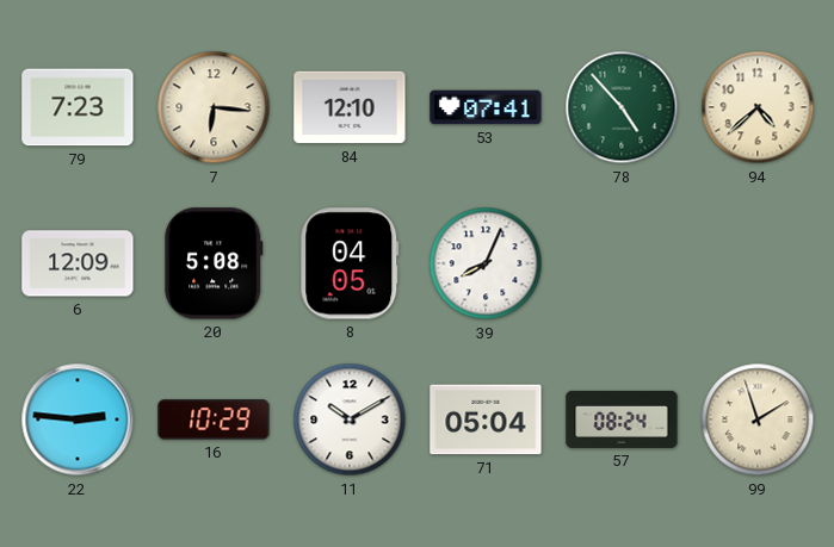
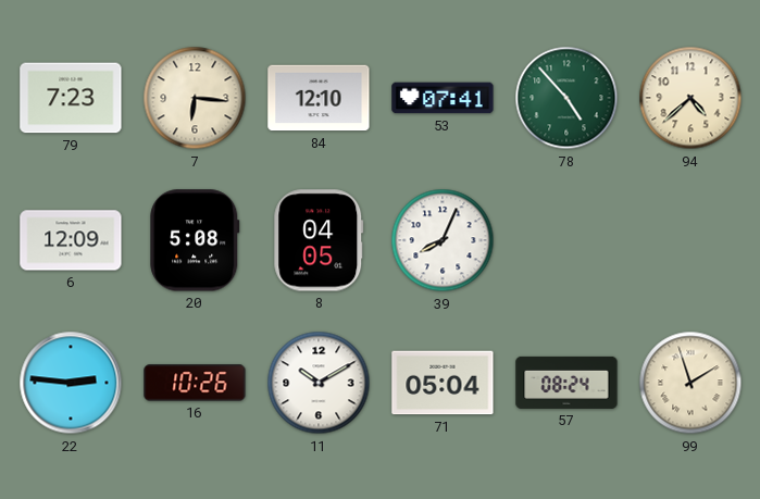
16: 10:29 -> 10:26 (195, 383)
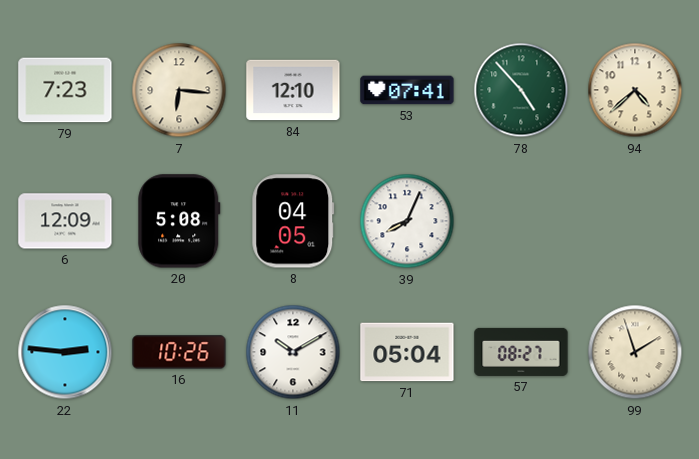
57: 08:24 -> 08:27 (521, 352)
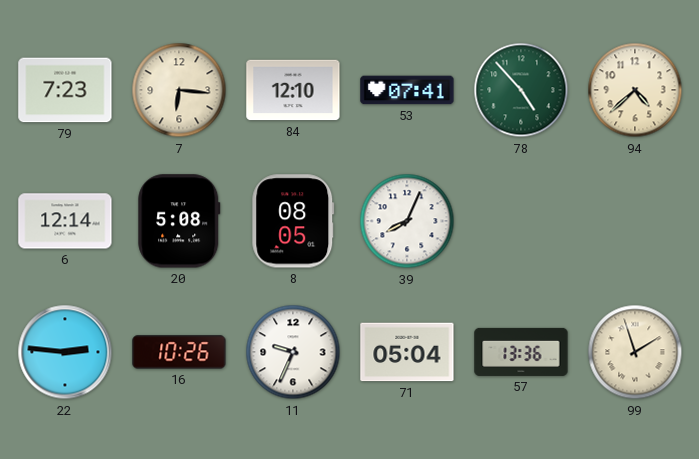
6: 12:09 -> 12:14 (65, 221)
8: 04:05 -> 08:05 (293, 221)
11: 10:10 -> 9:34 (293, 352)
57: 08:27 -> 13:36 (521, 352)
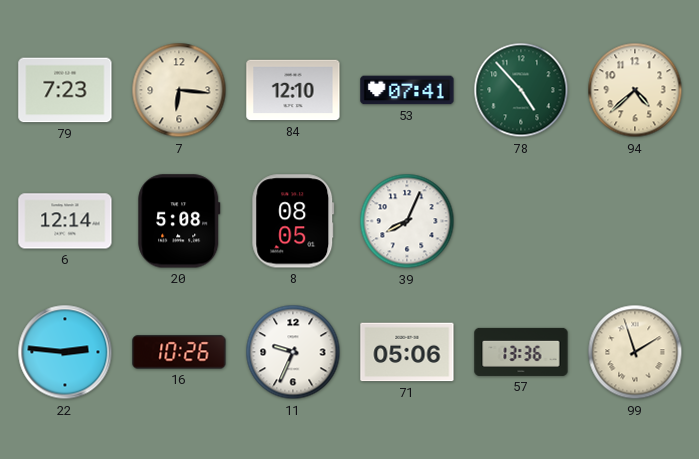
71: 05:04 -> 05:06 (407, 352)
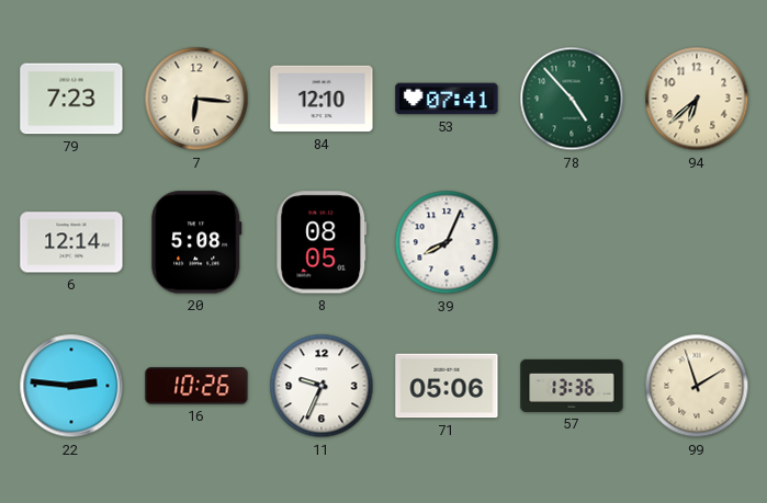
94: 4:38 -> 6:38 (697, 99)
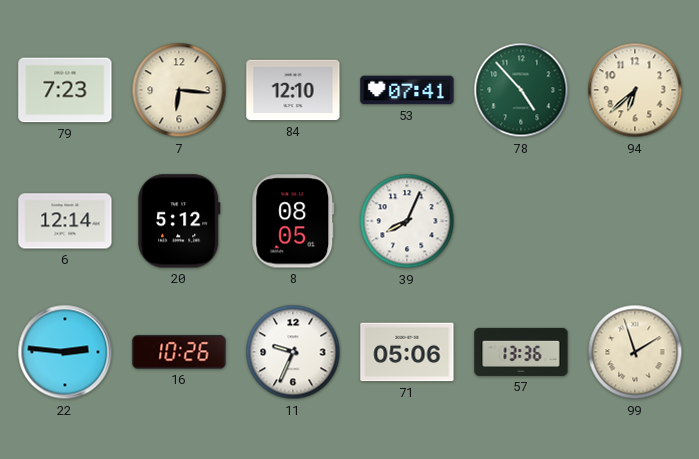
20: 5:08 -> 5:12 (179, 221)
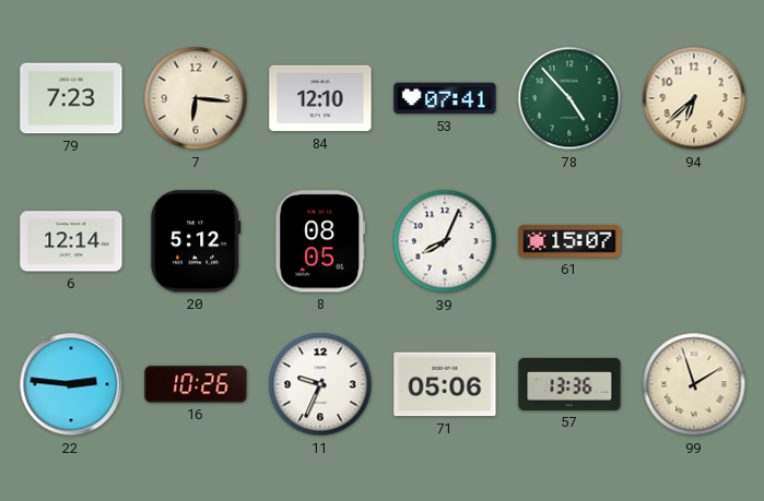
61: none -> 15:07 (569, 241)
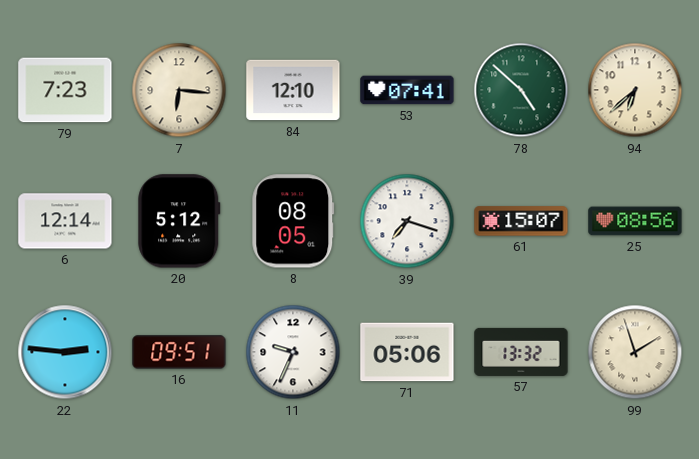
78: 4:53 -> 4:52 (521, 90)
39: 8:04 -> 7:18 (407, 221)
25: none -> 08:56 (635, 221)
16: 10:26 -> 09:51 (179, 352)
57: 13:36 -> 13:32 (521, 352)
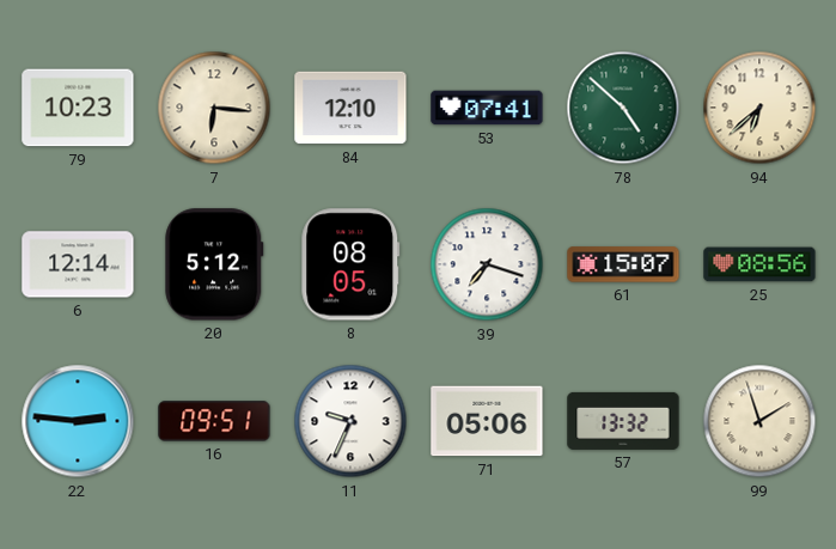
79: 7:23 -> 10:23 (78, 108)
